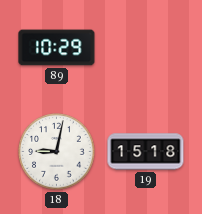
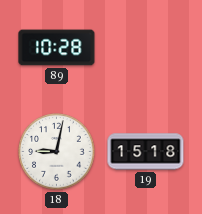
89: 10:29 -> 10:28 (57, 48)
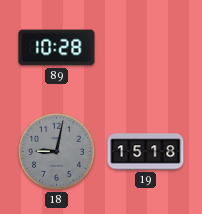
18 dial: white -> grey (57, 152)
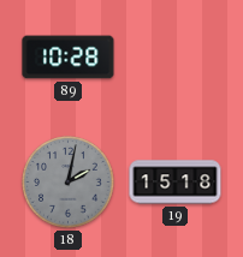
18: 9:02 -> 2:02 (69, 183)
